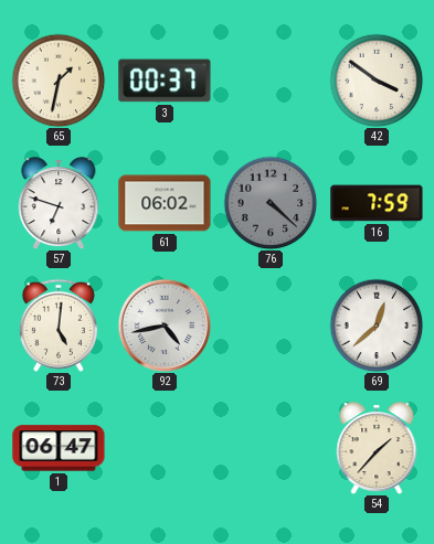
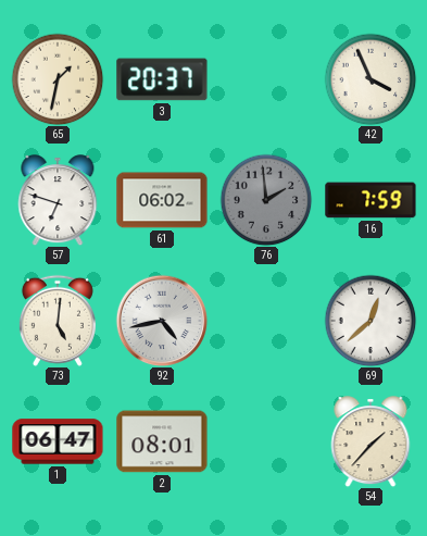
3: 00:37 -> 20:37 (162, 79)
42: 3:51 -> 3:56 (371, 79)
76: 4:22 -> 1:59 (266, 200)
2: none -> 08:01 (162, 441)
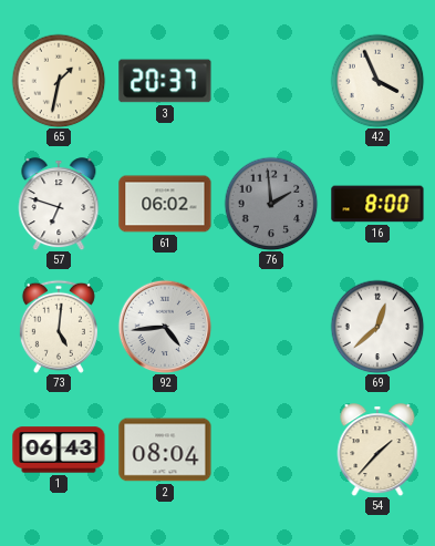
16: 7:59 -> 8:00 (377, 204)
92: 4:43 -> 4:44 (165, 327)
1: 06:47 -> 06:43 (59, 450)
2: 08:01 -> 08:04 (165, 450)
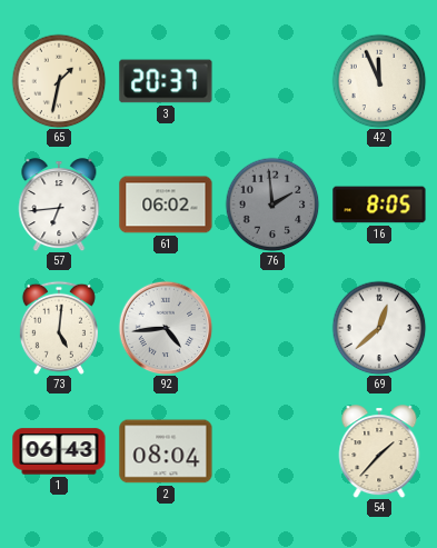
42: 3:56 -> 11:56 (379, 81)
57: 6:48 -> 6:44 (59, 205)
16: 8:00 -> 8:05 (379, 205)
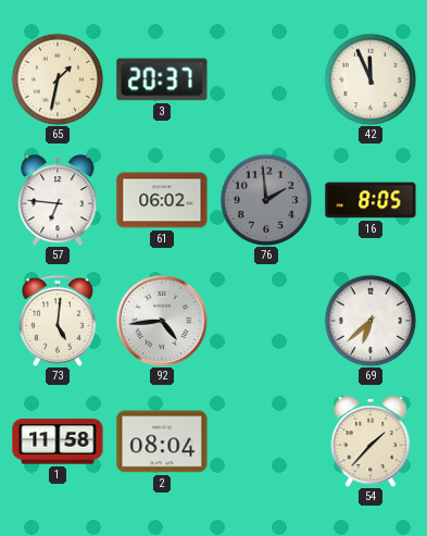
57: 6:44 -> 6:46 (58, 200)
69: 12:38 -> 6:38 (371, 321)
1: 06:43 -> 11:58 (58, 441)
